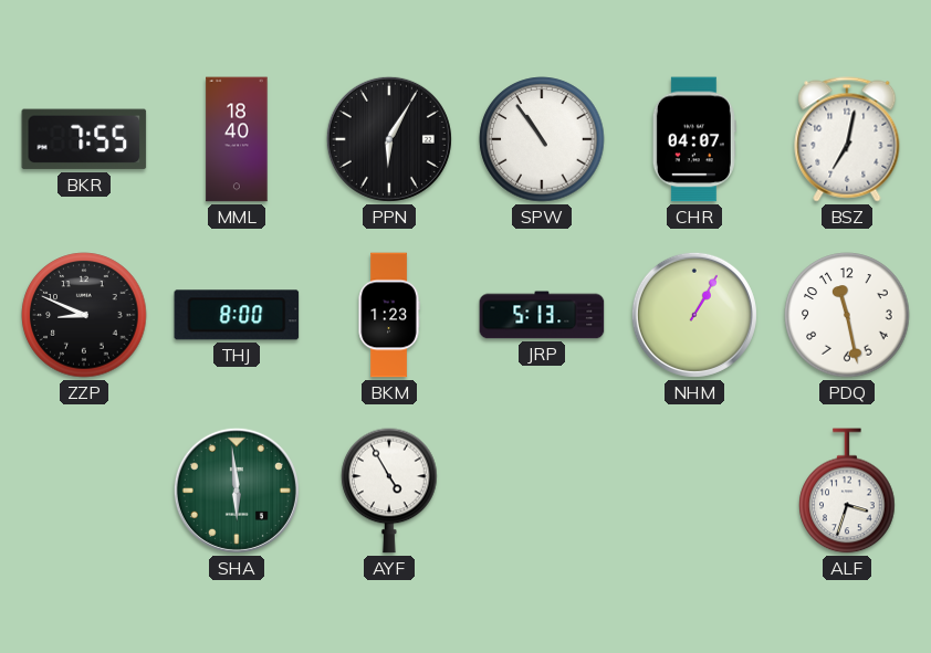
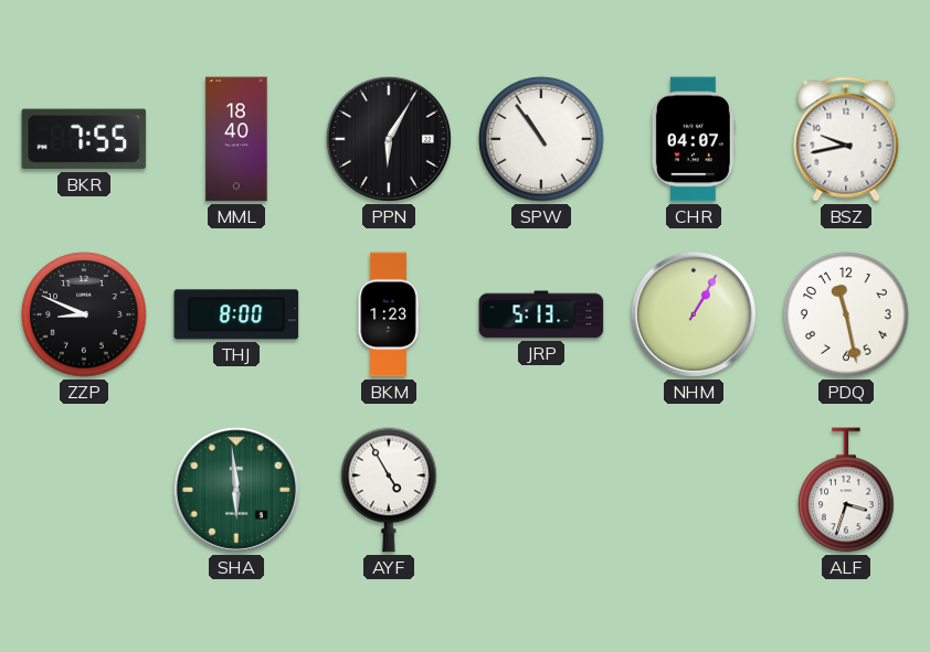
BSZ: 7:02 -> 9:43 (846, 139)
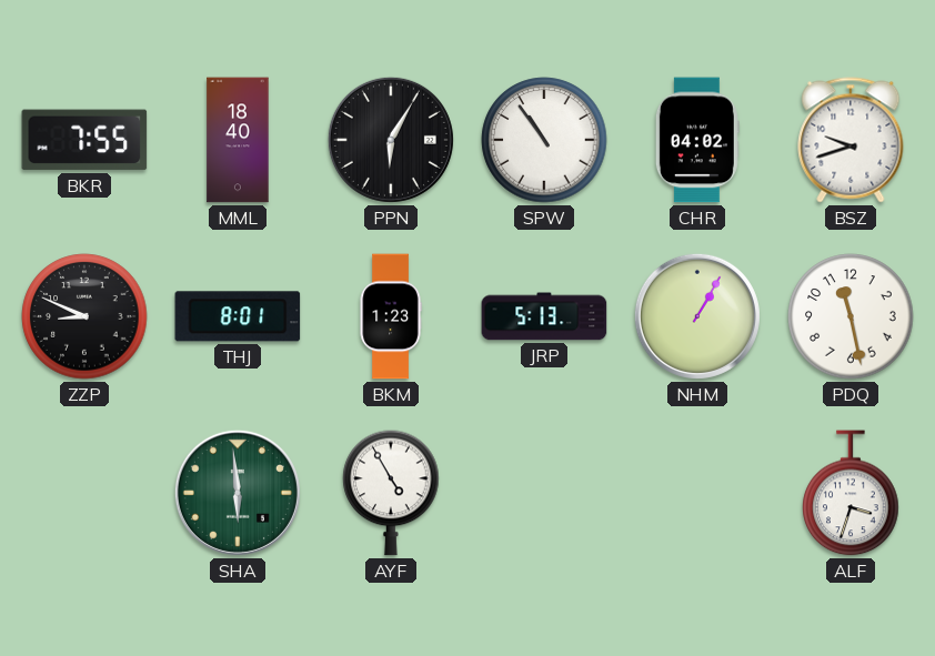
CHR: 04:07 -> 04:02 (697, 140)
BSZ: 9:43 -> 9:42 (851, 140)
THJ: 8:00 -> 8:01 (238, 316)
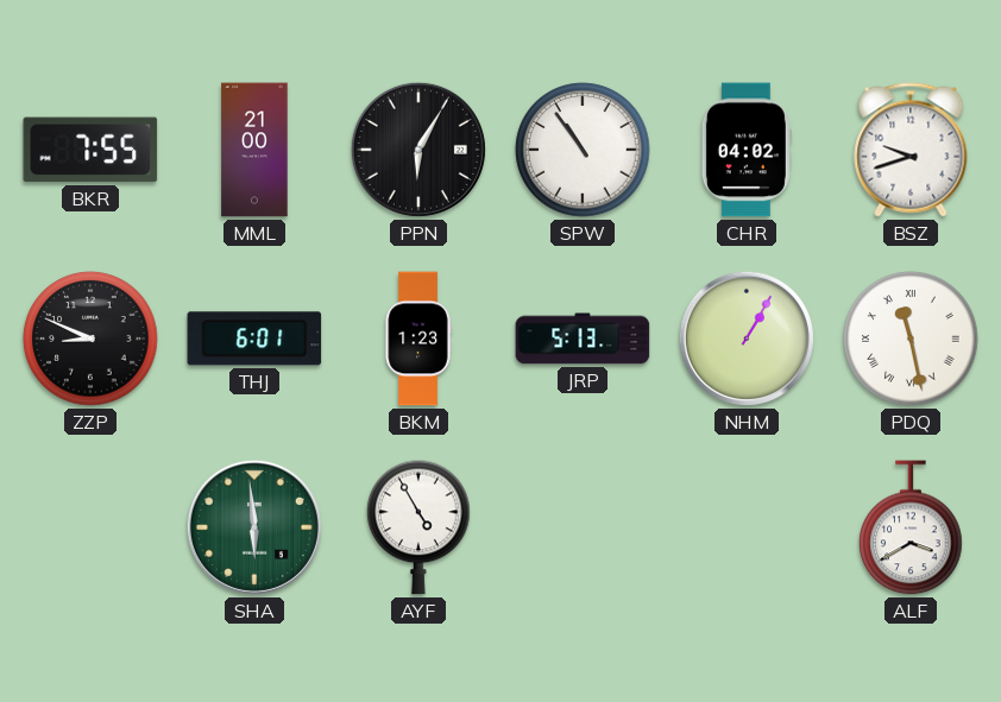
MML: 18:40 -> 21:00 (254, 150)
THJ: 8:01 -> 6:01 (254, 339)
PDQ numerals: Arabic -> Roman (911, 339)
ALF: 3:33 -> 3:40 (911, 527)
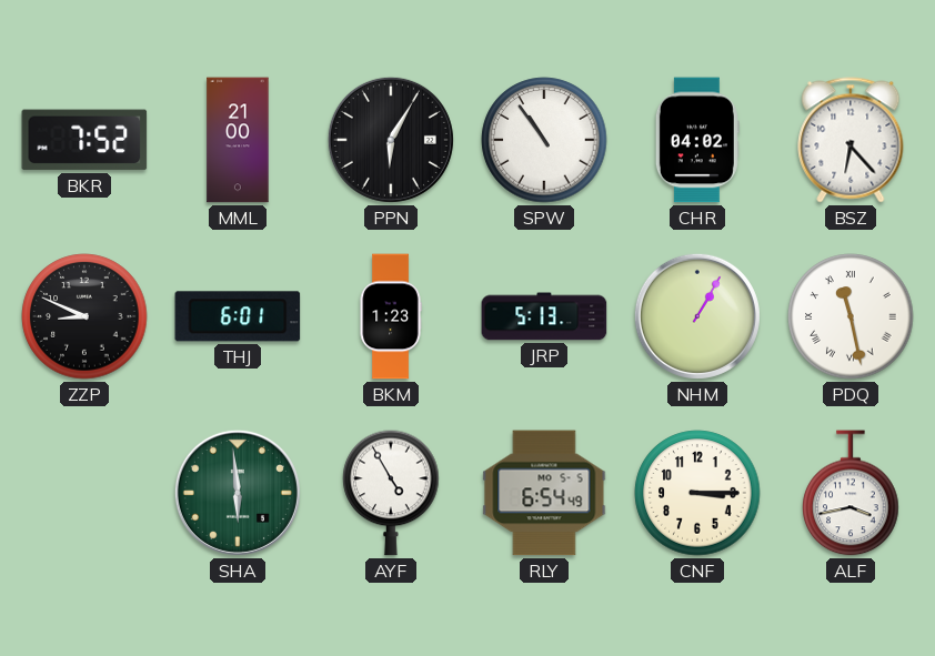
BKR: 7:55 -> 7:52 (84, 140)
BSZ: 9:42 -> 6:23 (851, 140)
RLY: none -> 6:54 (544, 493)
CNF: none -> 3:15 (697, 493)
ALF: 3:40 -> 3:43 (851, 493)
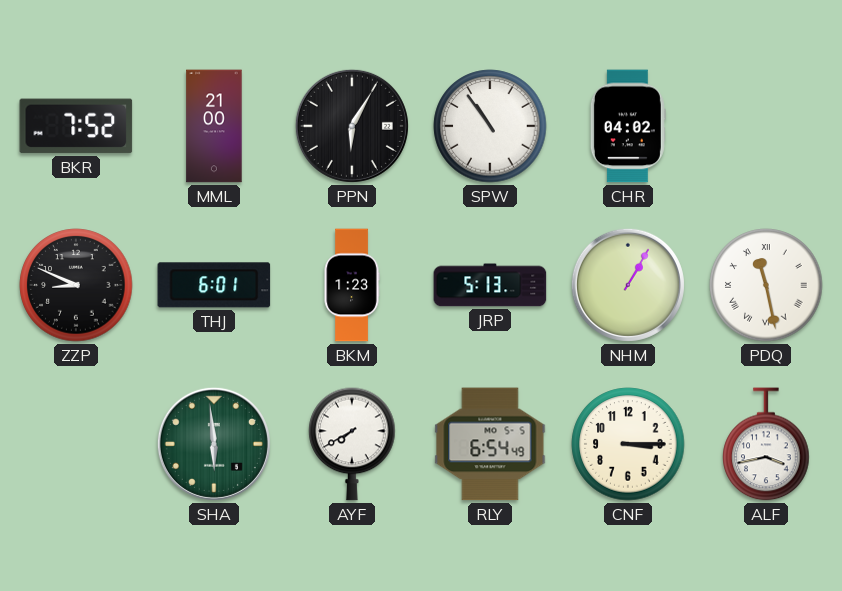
BSZ: 6:23 -> none (851, 140)
AYF: 4:55 -> 7:40 (352, 444)
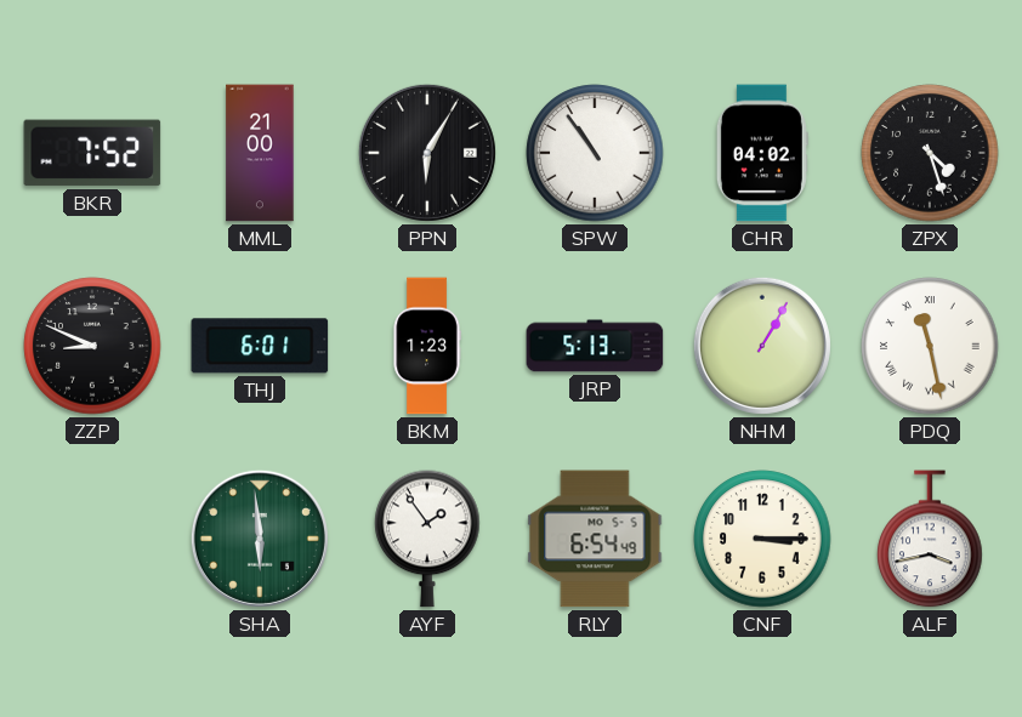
ZPX: none -> 4:27 (930, 153)
AYF: 7:40 -> 1:54 (427, 539)
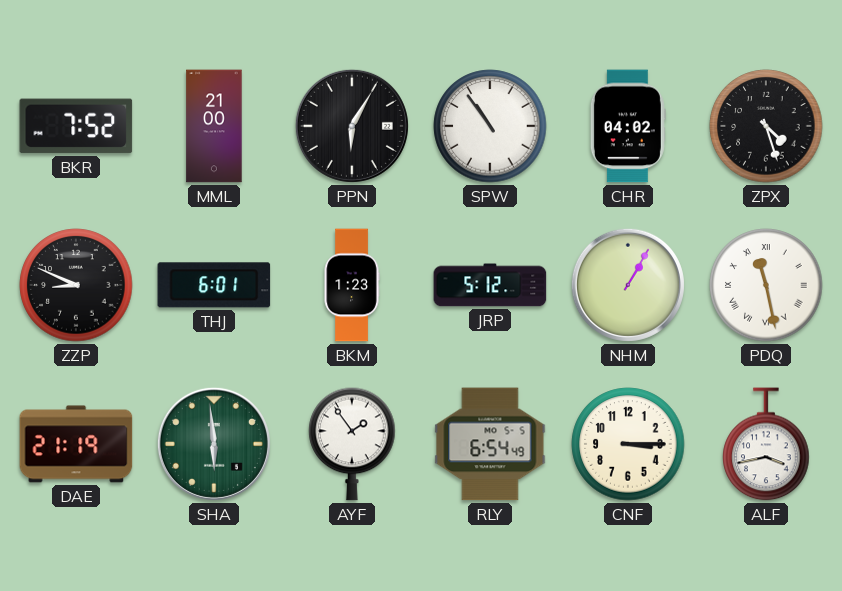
JRP: 5:13 -> 5:12 (490, 285)
DAE: none -> 21:19 (76, 444)
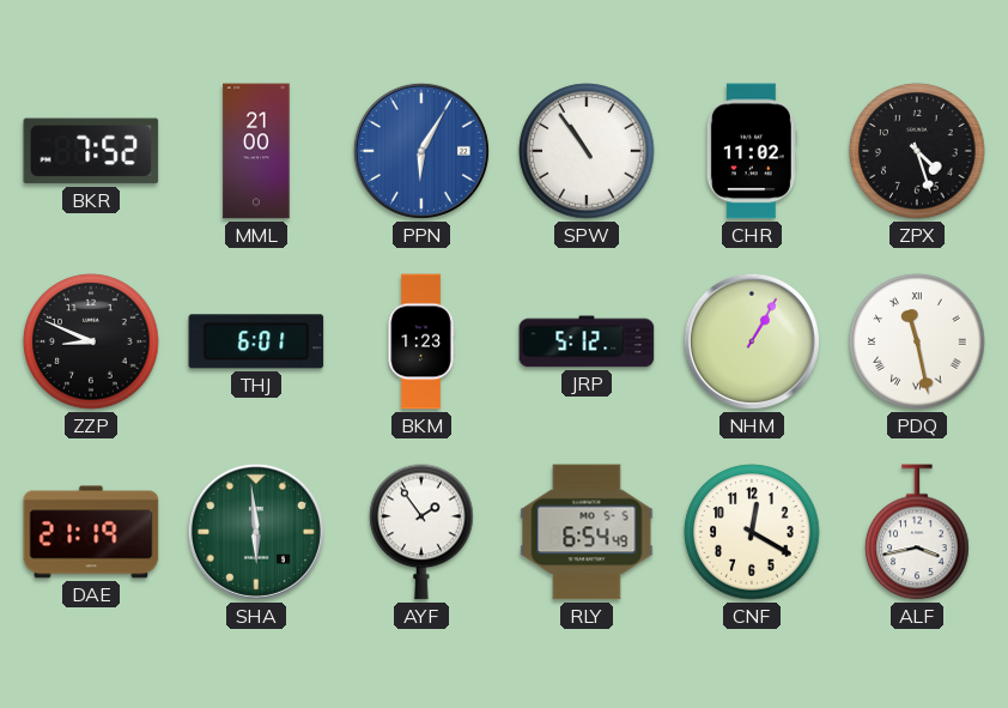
PPN dial: black -> blue (421, 151)
CHR: 04:02 -> 11:02 (752, 151)
CNF: 3:15 -> 12:20 (752, 532)
